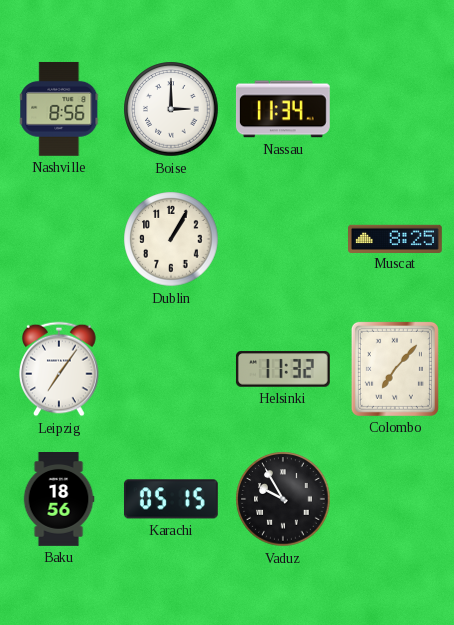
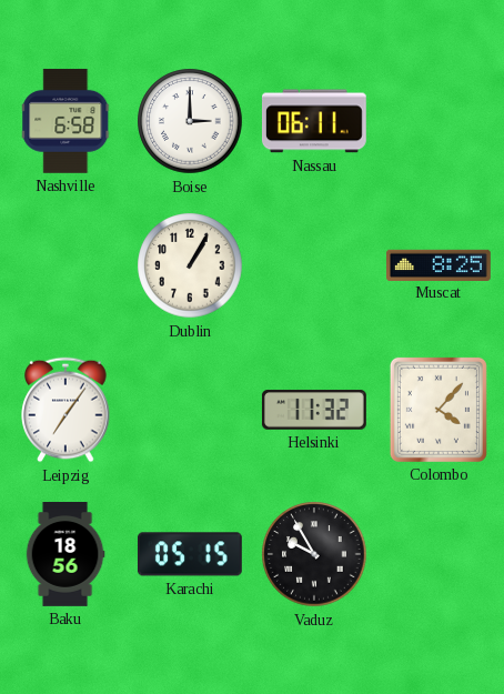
Nashville: 8:56 -> 6:58 (67, 121)
Nassau: 11:34 -> 06:11 (314, 121)
Colombo: 7:07 -> 4:07 (439, 410)
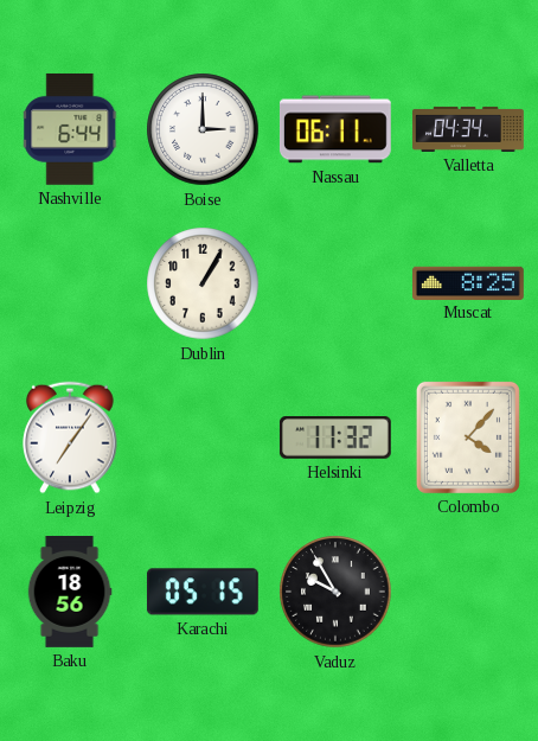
Nashville: 6:58 -> 6:44 (71, 129)
Valletta: none -> 04:34 (469, 129)
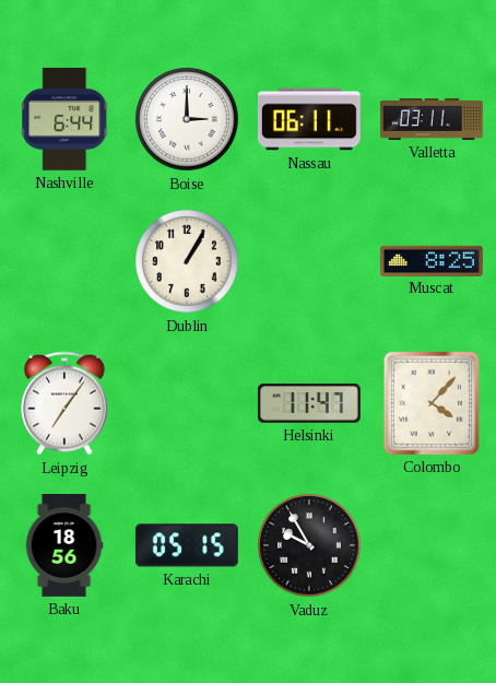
Valletta: 04:34 -> 03:11 (433, 119)
Helsinki: 11:32 -> 11:47 (309, 403)
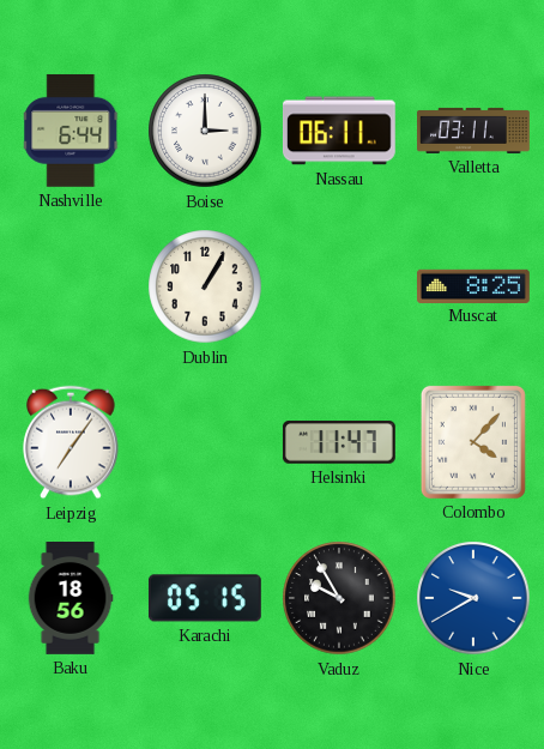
Nice: none -> 9:40 (473, 598)
